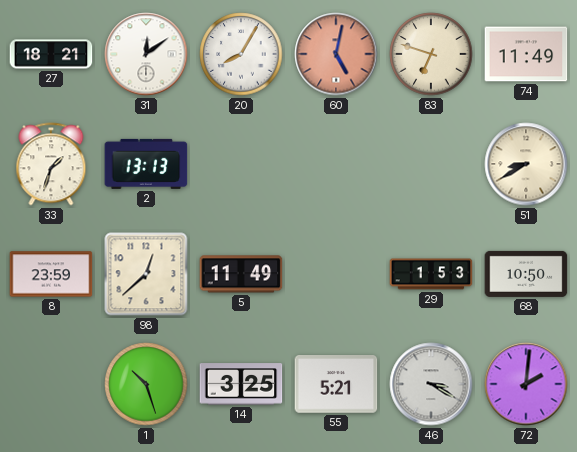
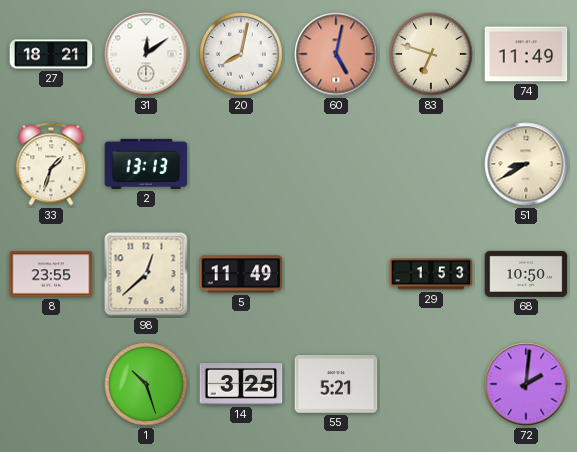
20: 8:05 -> 8:02 (241, 54)
8: 23:59 -> 23:55 (51, 274)
46: 3:20 -> none (431, 384)
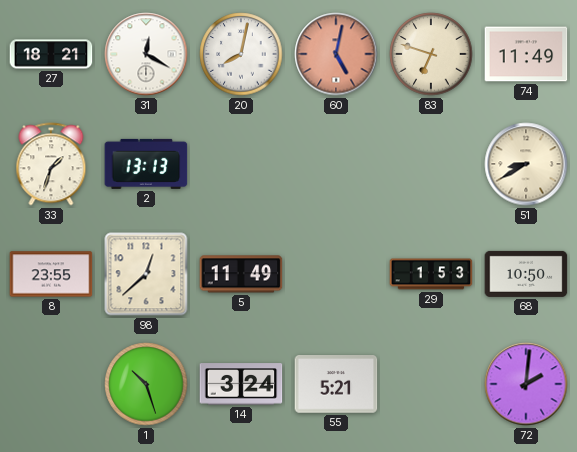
31: 12:09 -> 12:20 (146, 54)
14: 3:25 -> 3:24 (241, 384)
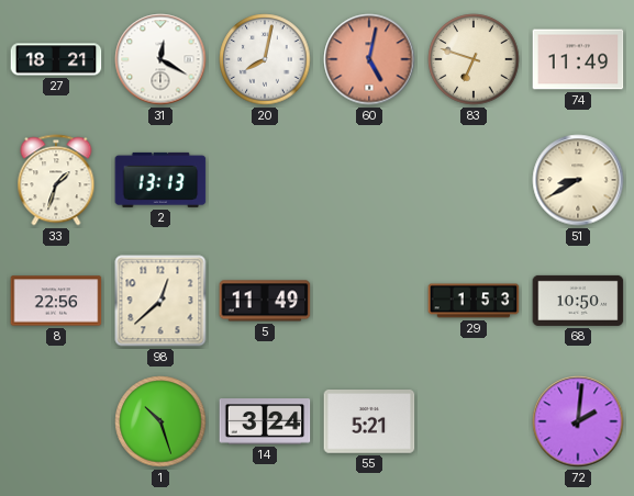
8: 23:55 -> 22:56 (56, 301)
